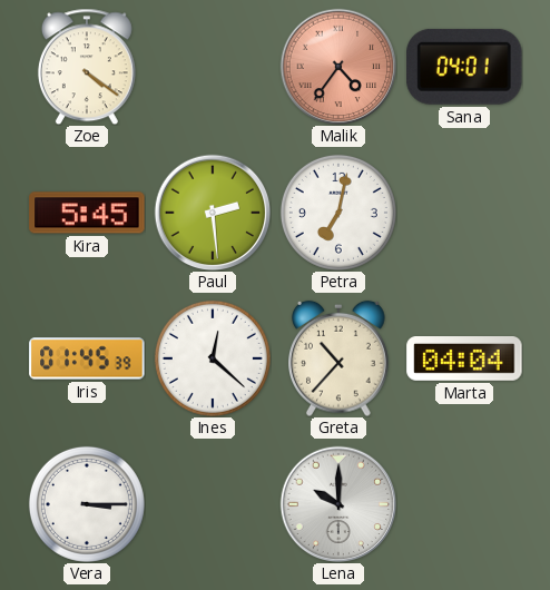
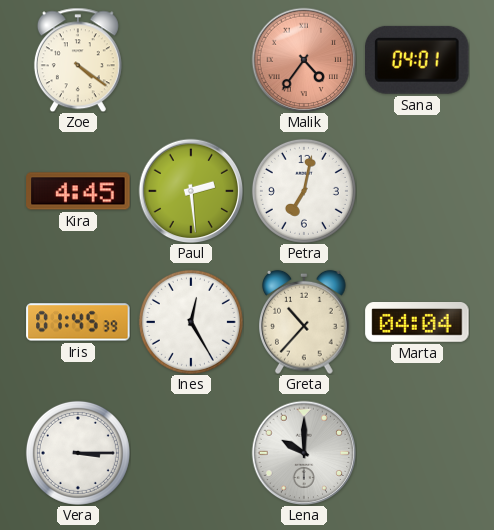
Kira: 5:45 -> 4:45 (78, 191)
Ines: 12:22 -> 12:25 (191, 322)
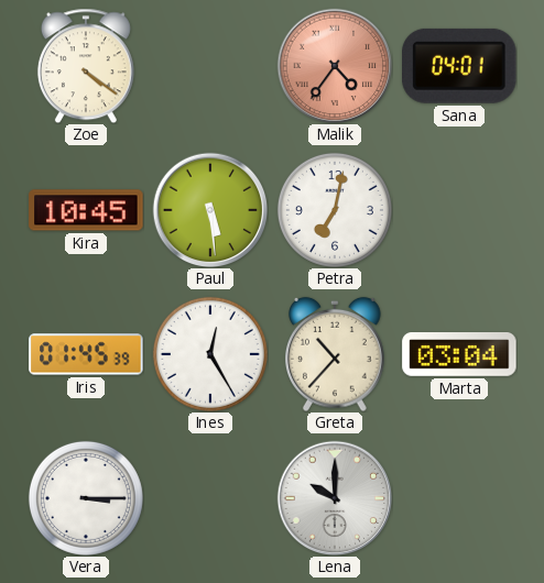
Kira: 4:45 -> 10:45 (86, 210)
Paul: 2:29 -> 5:29 (210, 210)
Marta: 04:04 -> 03:04 (459, 355)
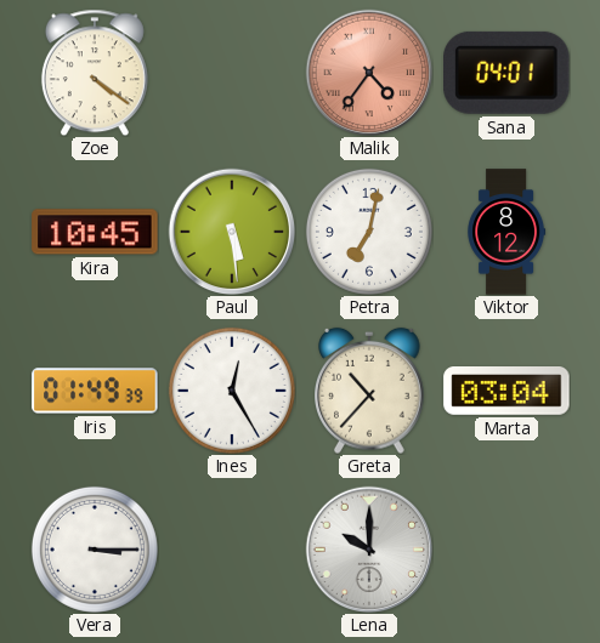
Viktor: none -> 8:12 (506, 232)
Iris: 01:45 -> 01:49 (95, 391)
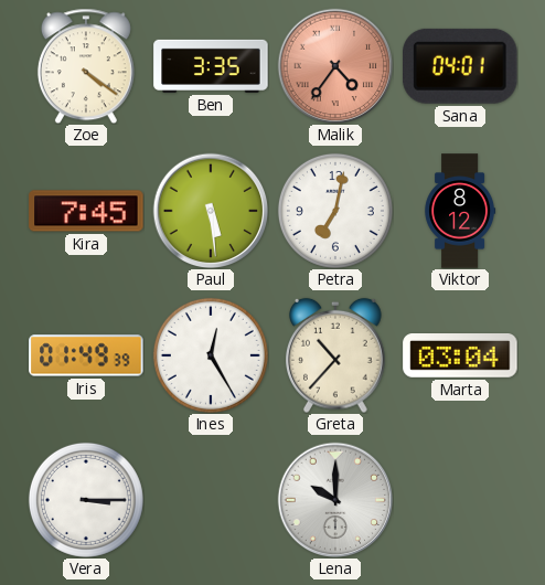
Ben: none -> 3:35 (211, 66)
Kira: 10:45 -> 7:45 (86, 211)
